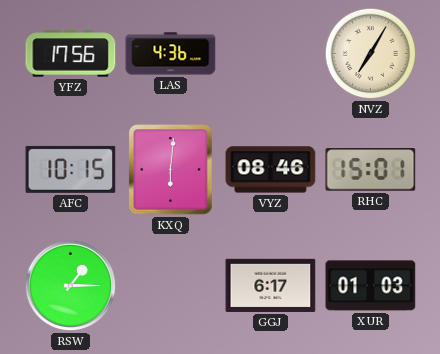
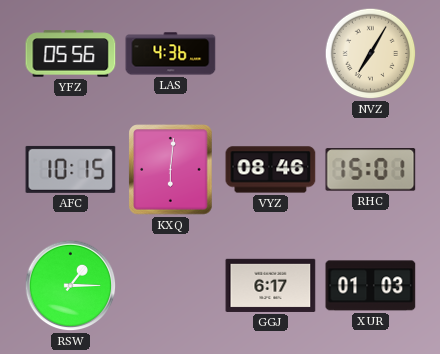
YFZ: 17:56 -> 05:56 (71, 54)
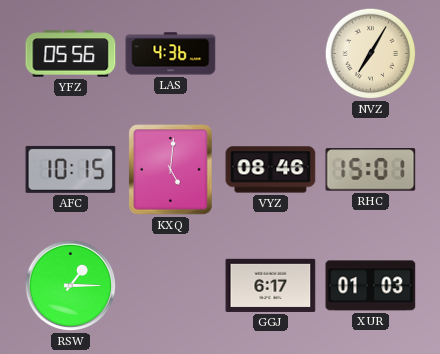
KXQ: 6:01 -> 5:01 (171, 170)
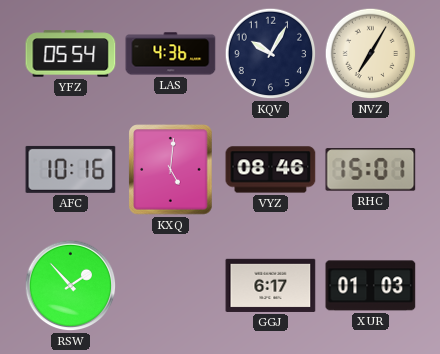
YFZ: 05:56 -> 05:54 (71, 54)
KQV: none -> 10:05 (271, 54)
AFC: 10:15 -> 10:16 (71, 169)
RSW: 1:15 -> 1:53 (71, 286)
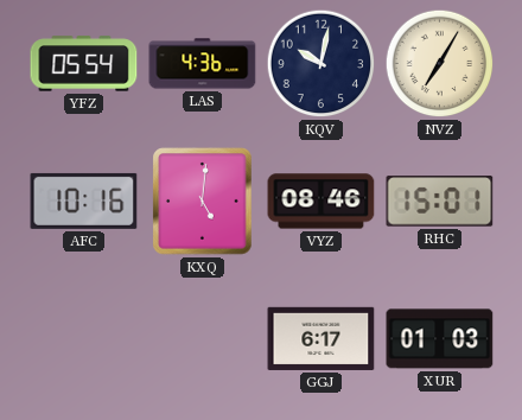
KQV: 10:05 -> 10:02 (322, 64)
RSW: 1:53 -> none (71, 286)
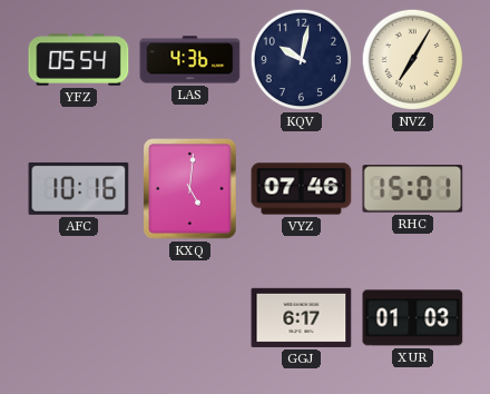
VYZ: 08:46 -> 07:46 (302, 189)
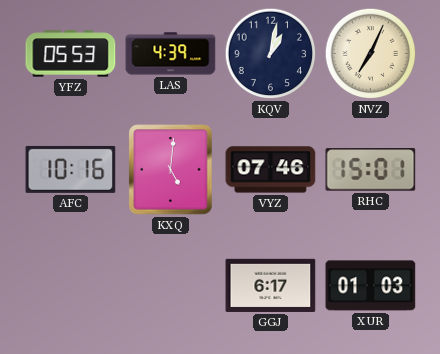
YFZ: 05:54 -> 05:53 (71, 54)
LAS: 4:36 -> 4:39 (171, 54)
KQV: 10:02 -> 1:02 (271, 54)
NVZ: 7:05 -> 7:04 (371, 54)
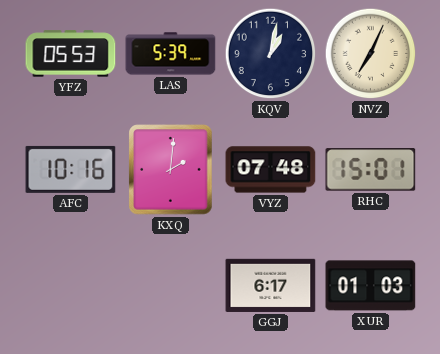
LAS: 4:39 -> 5:39 (171, 54)
KXQ: 5:01 -> 2:01 (171, 170)
VYZ: 07:46 -> 07:48 (271, 170)
